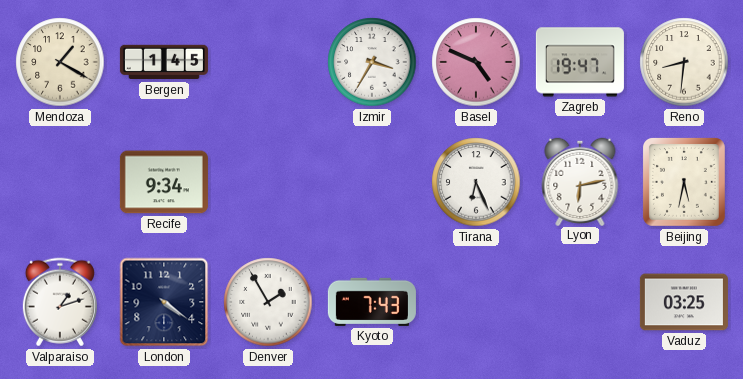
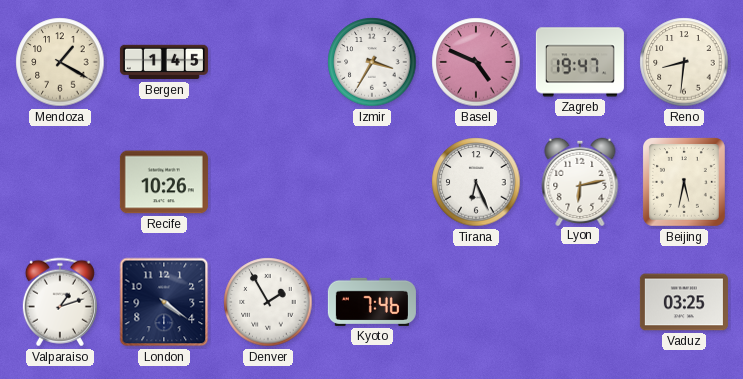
Recife: 9:34 -> 10:26 (164, 182)
Kyoto: 7:43 -> 7:46 (372, 302)
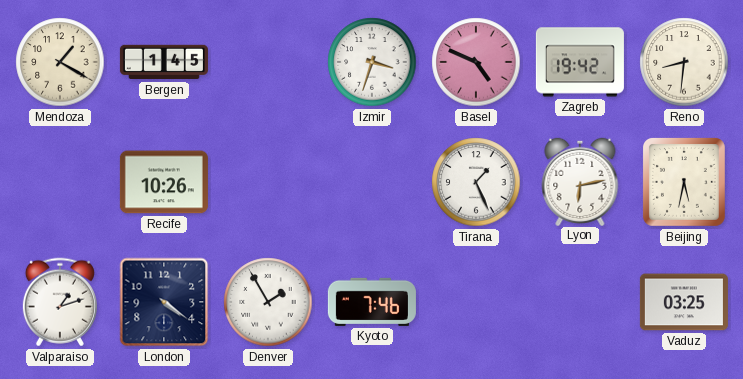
Izmir: 3:35 -> 3:33 (372, 62)
Zagreb: 19:47 -> 19:42 (580, 62)
Tirana: 6:26 -> 1:26 (476, 182)
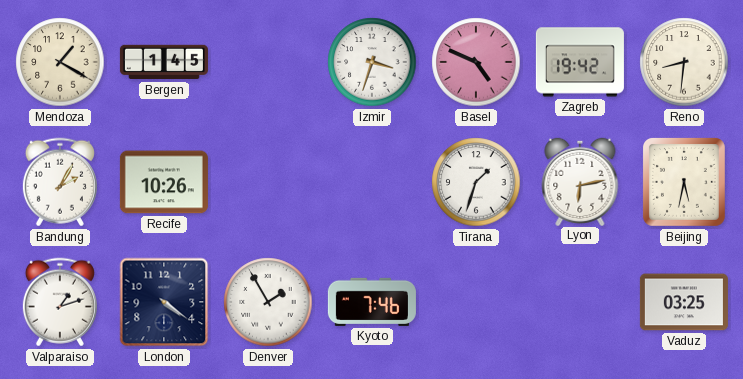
Bandung: none -> 2:05 (60, 182)
Tirana: 1:26 -> 1:33 (476, 182)
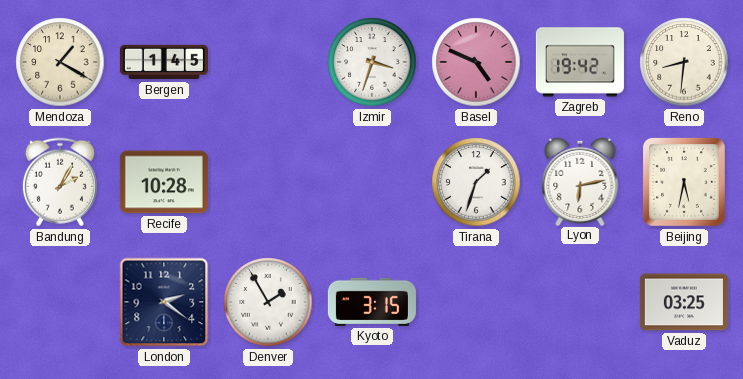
Recife: 10:26 -> 10:28 (164, 182)
Valparaiso: 1:12 -> none (60, 302)
London: 4:21 -> 2:21 (164, 302)
Kyoto: 7:46 -> 3:15 (372, 302)
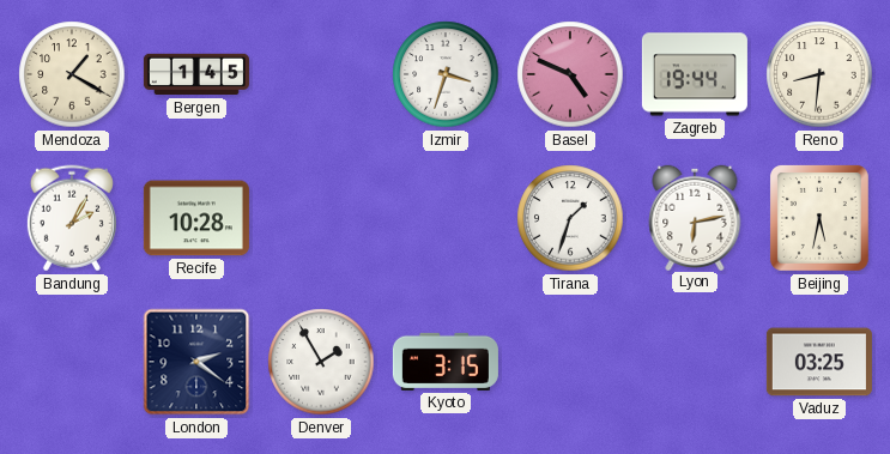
Zagreb: 19:42 -> 19:44 (695, 74)
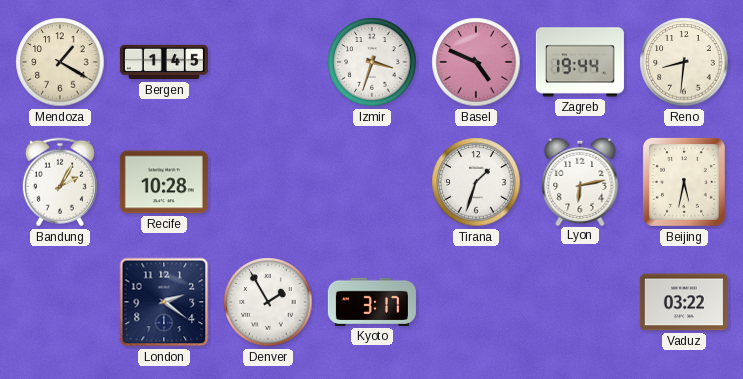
Kyoto: 3:15 -> 3:17 (372, 302)
Vaduz: 03:25 -> 03:22 (684, 302)
